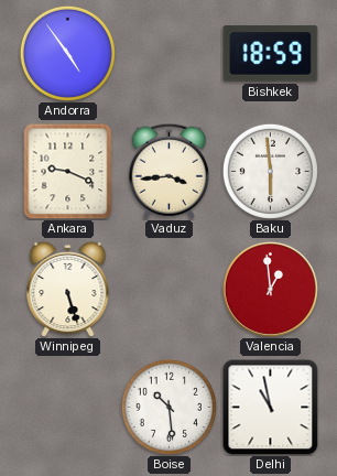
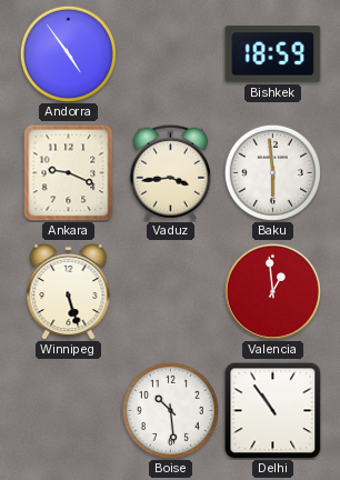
Delhi: 10:58 -> 10:54 (273, 411)
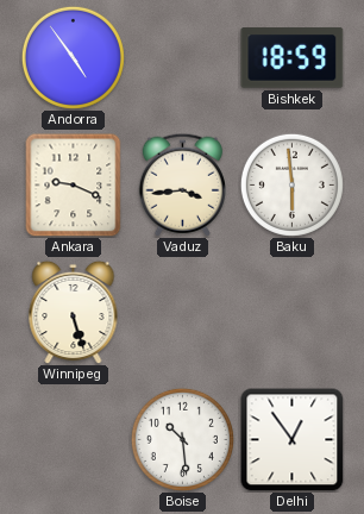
Valencia: 12:59 -> none (272, 291)
Delhi: 10:54 -> 12:54 (293, 440)
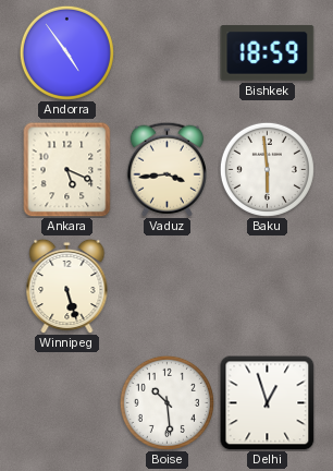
Ankara: 9:19 -> 5:19 (67, 169)
Delhi: 12:54 -> 12:57 (268, 403)
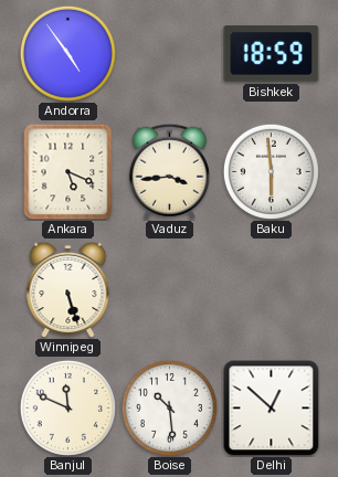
Banjul: none -> 11:49 (67, 407)
Delhi: 12:57 -> 12:52 (272, 409)
